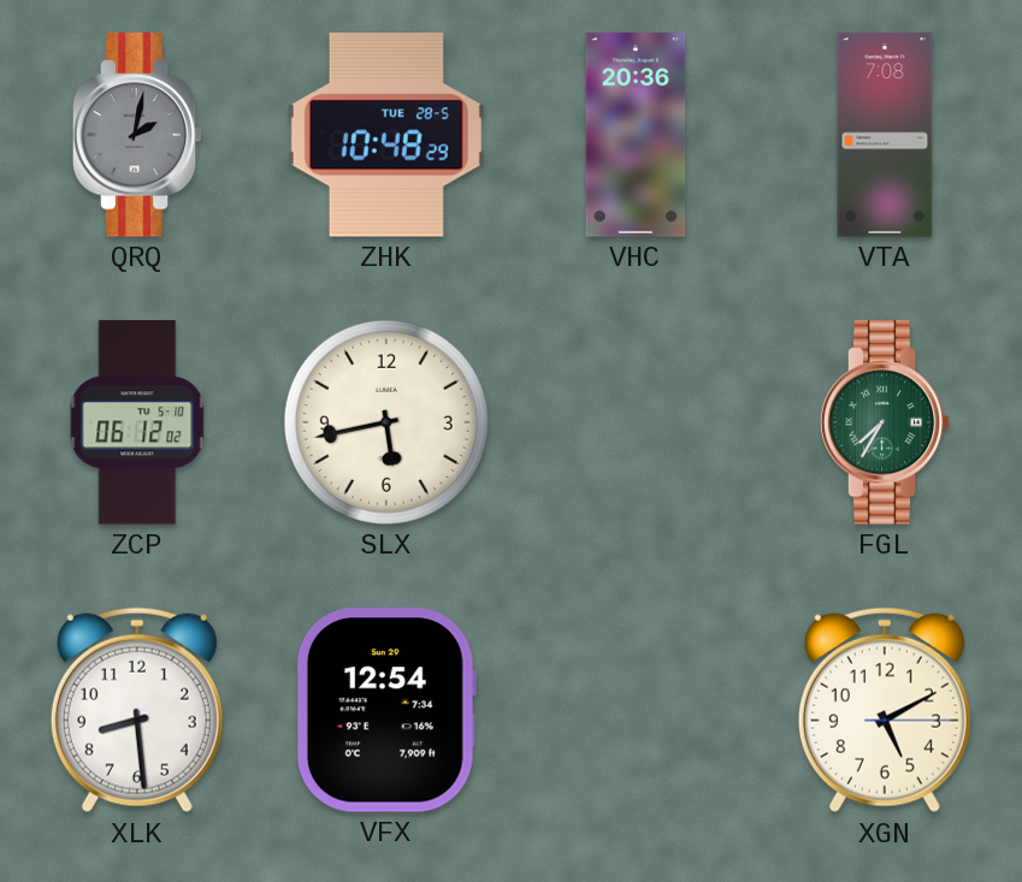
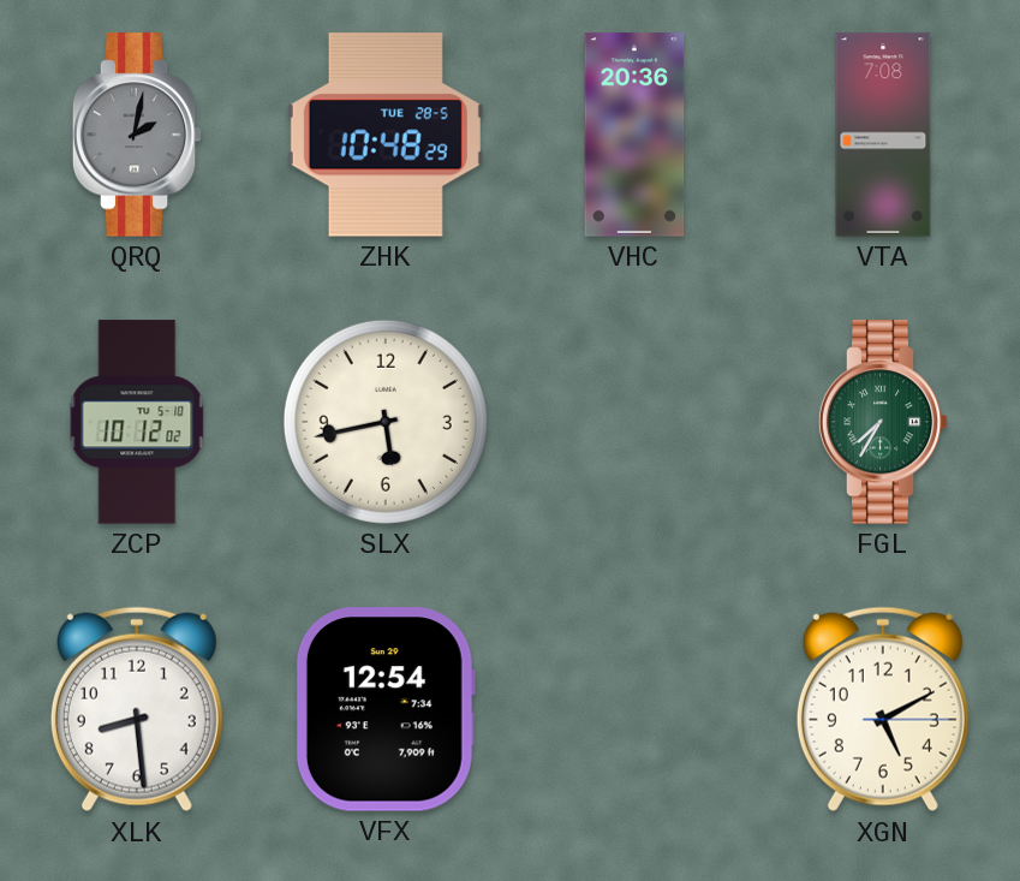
ZCP: 06:12 -> 10:12 (137, 422)
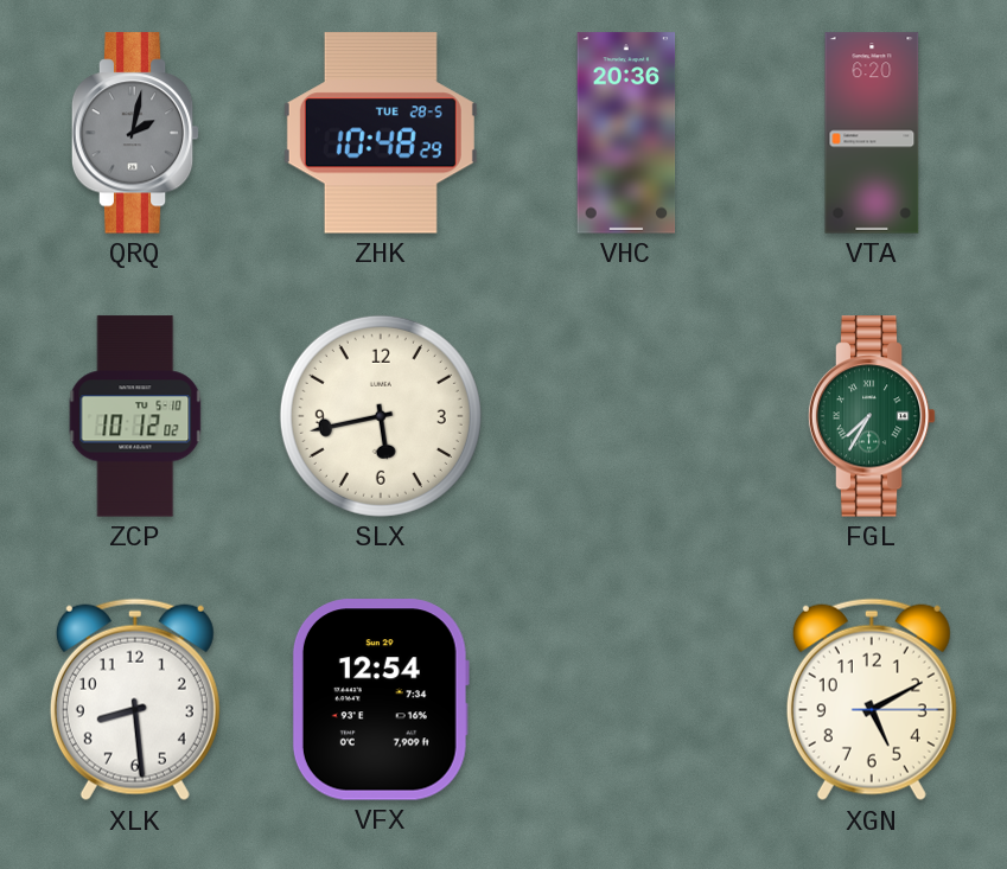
VTA: 7:08 -> 6:20 (872, 133)
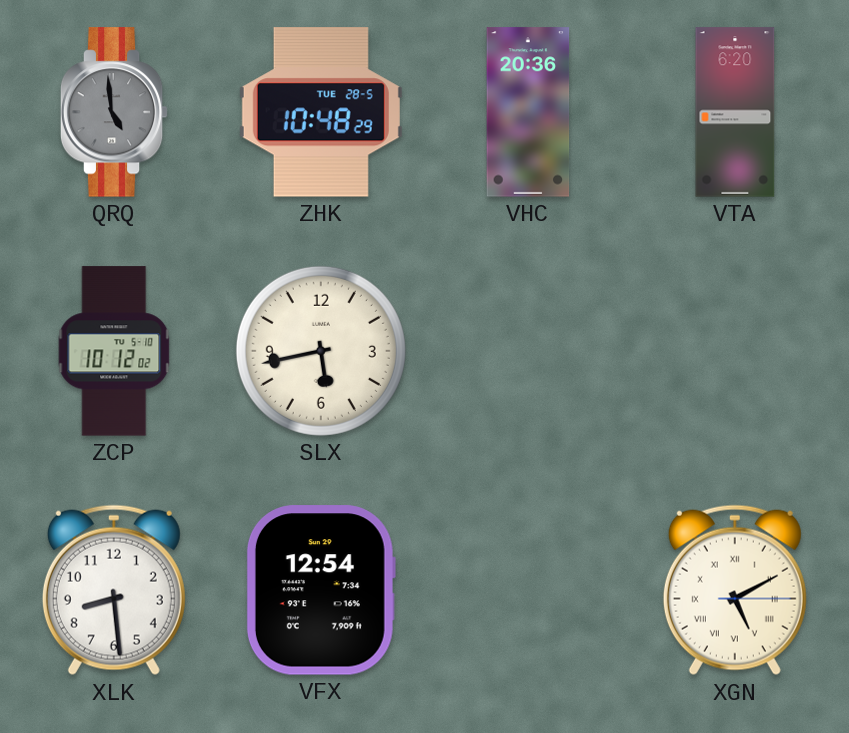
QRQ: 2:02 -> 4:59 (114, 112)
FGL: 7:35 -> none (872, 416)
XGN numerals: Arabic -> Roman (735, 590)
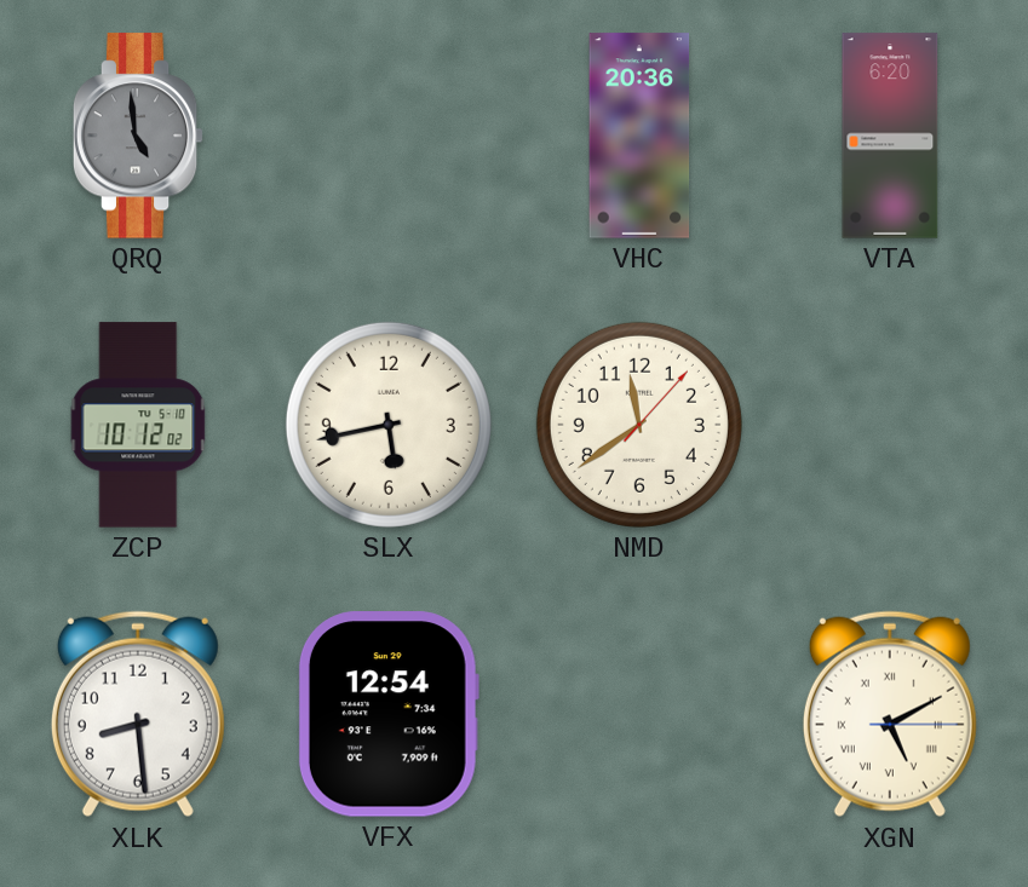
ZHK: 10:48 -> none (321, 112)
NMD: none -> 11:39 (639, 425)
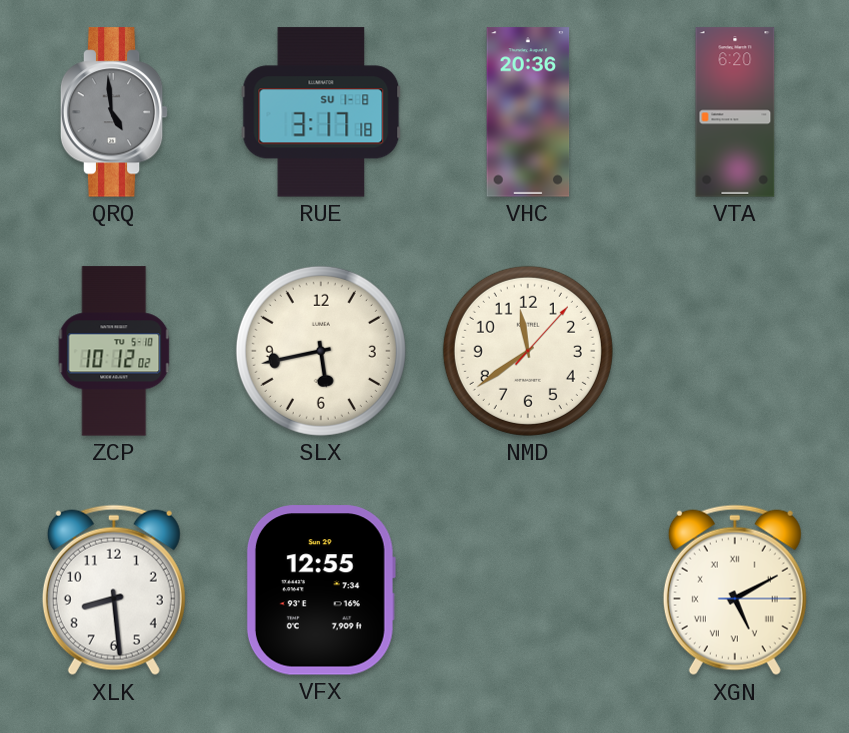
RUE: none -> 3:17 (321, 112)
VFX: 12:54 -> 12:55 (321, 590)
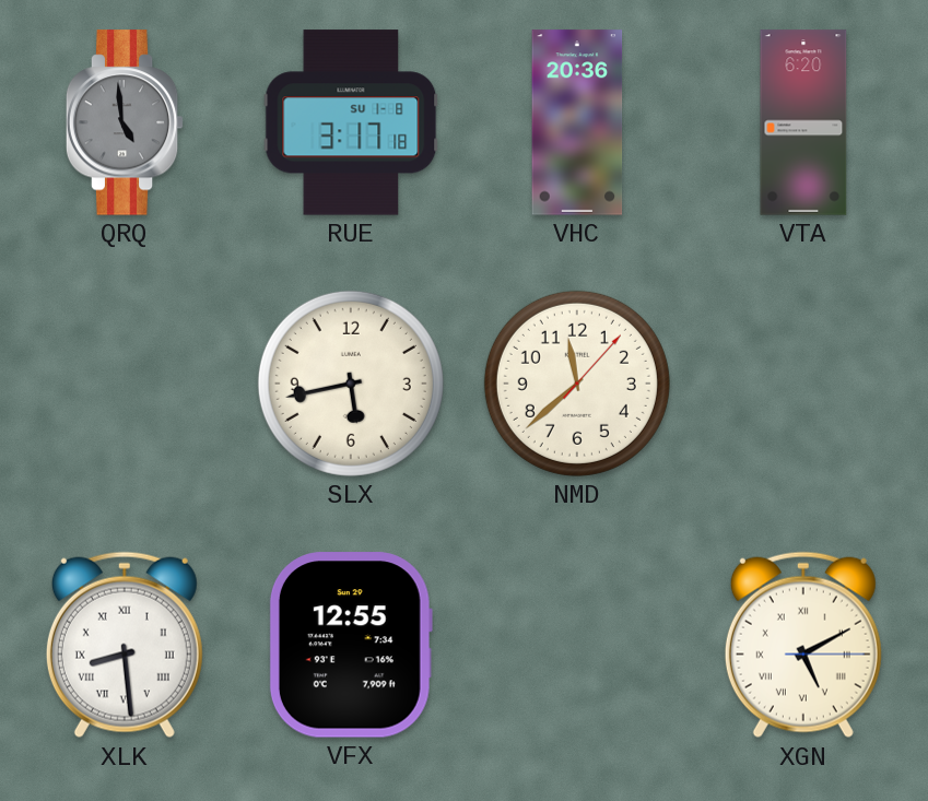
ZCP: 10:12 -> none (114, 351)
NMD: 11:39 -> 11:38 (577, 384)
XLK numerals: Arabic -> Roman (125, 645)
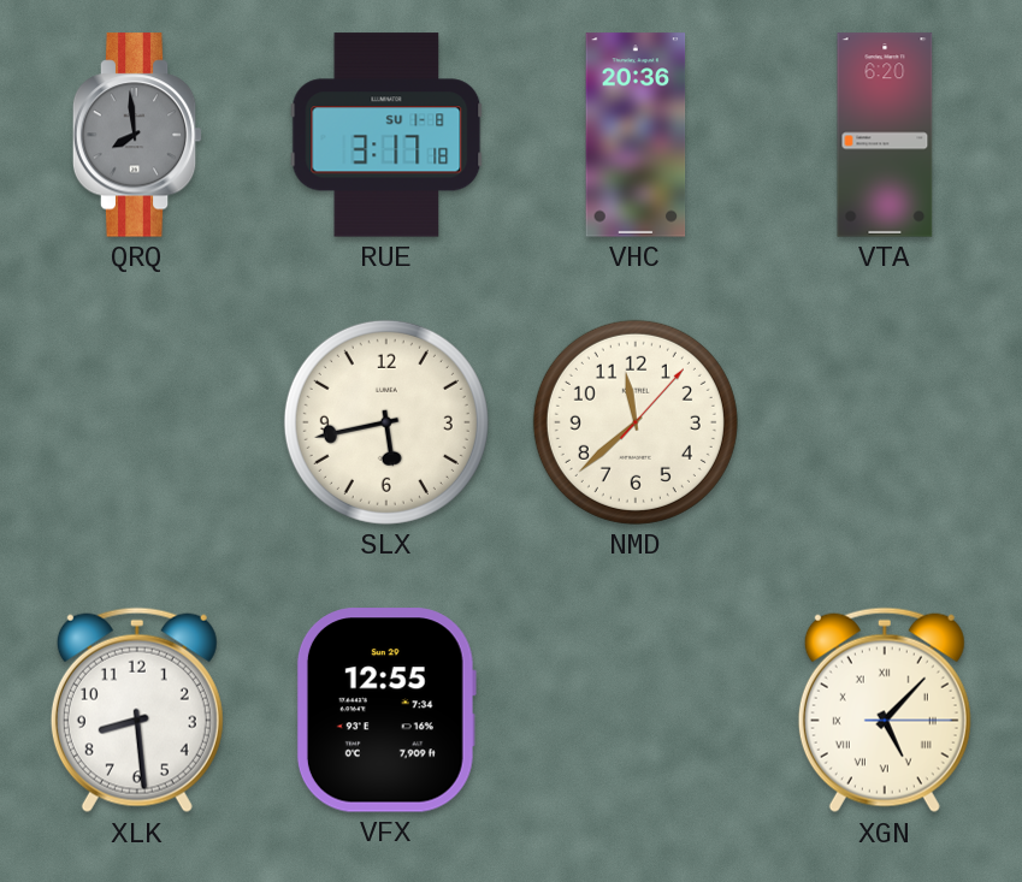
QRQ: 4:59 -> 7:59 (137, 135)
XLK numerals: Roman -> Arabic (137, 710)
XGN: 5:10 -> 5:07 (885, 710)
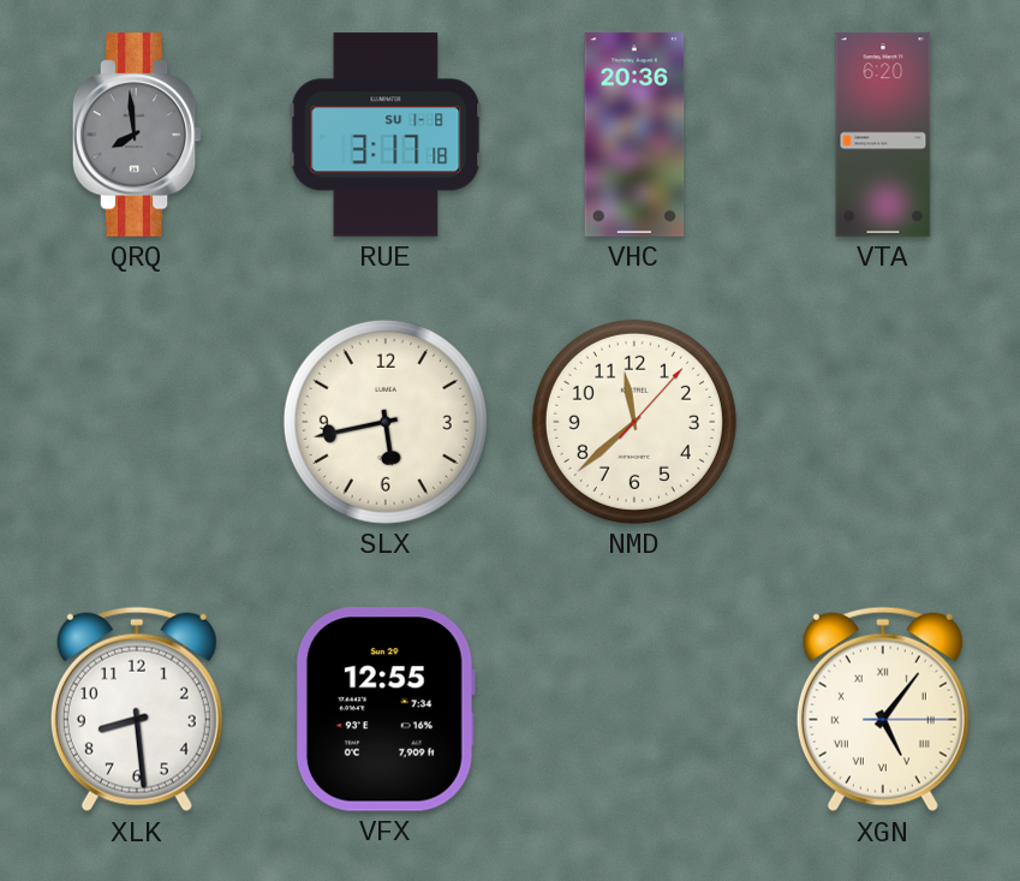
XGN: 5:07 -> 5:06 (883, 709)
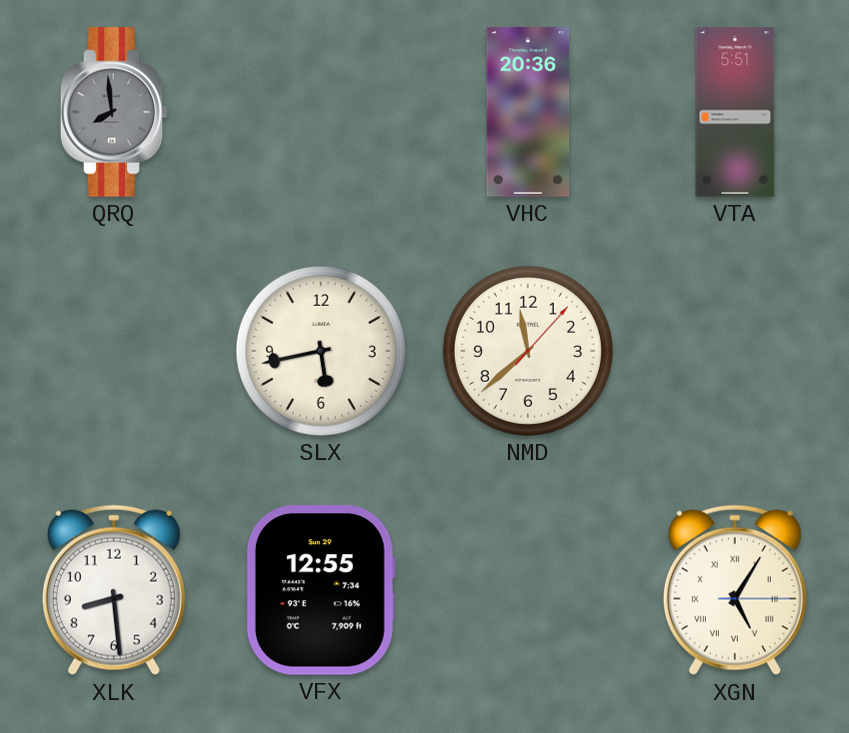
RUE: 3:17 -> none (386, 135)
VTA: 6:20 -> 5:51 (735, 112)
XGN: 5:06 -> 5:05 (735, 590)
